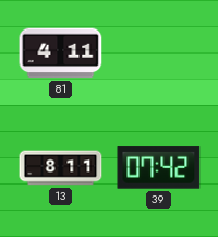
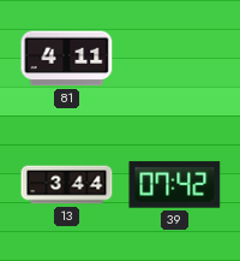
13: 8:11 -> 3:44 (67, 185)
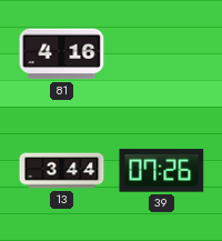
81: 4:11 -> 4:16 (62, 54)
39: 07:42 -> 07:26 (162, 171)
